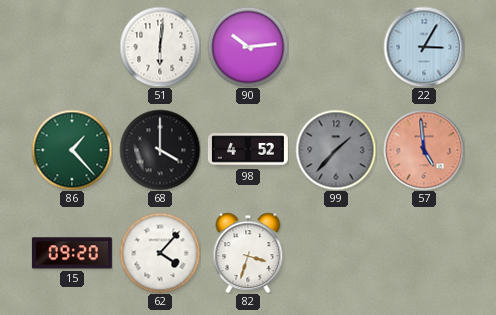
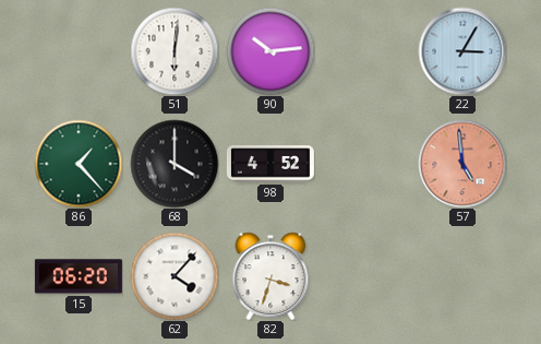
99: 1:37 -> none (336, 150)
15: 09:20 -> 06:20 (79, 276)
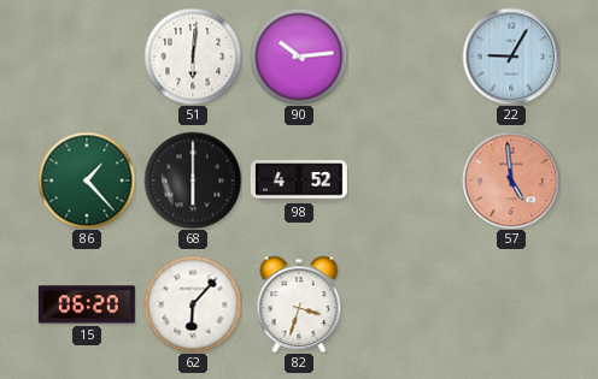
22: 3:05 -> 9:05 (511, 57)
68: 4:00 -> 6:00 (193, 180)
62: 4:07 -> 6:07 (193, 304)
